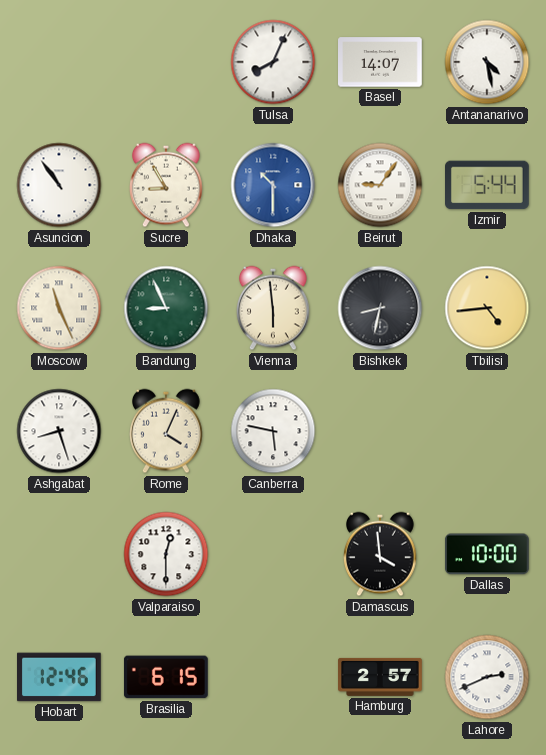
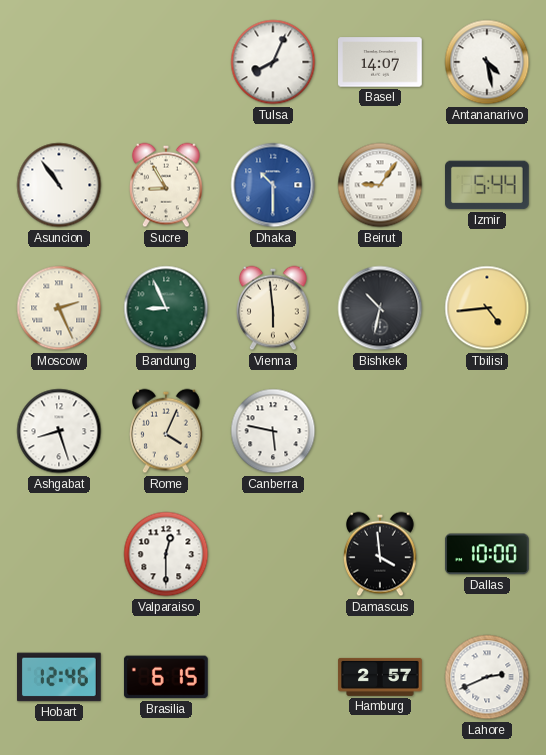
Moscow: 11:26 -> 2:26 (59, 308)
Bishkek: 8:32 -> 10:32 (380, 308)
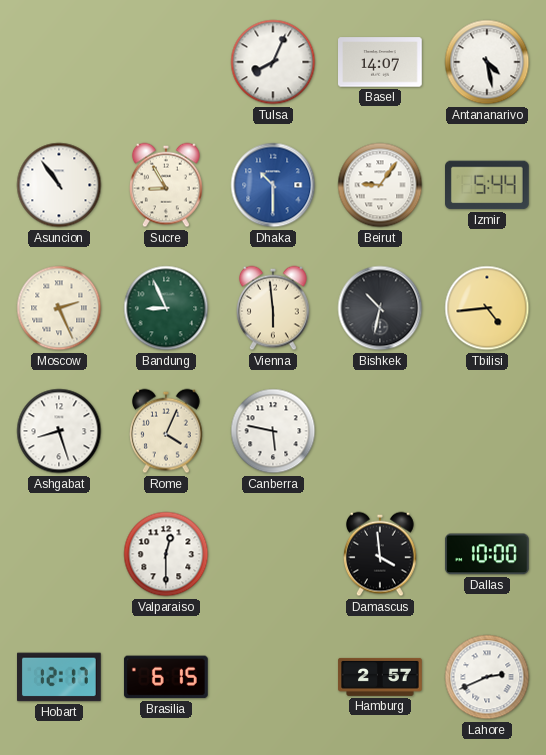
Hobart: 12:46 -> 12:17 (60, 677)
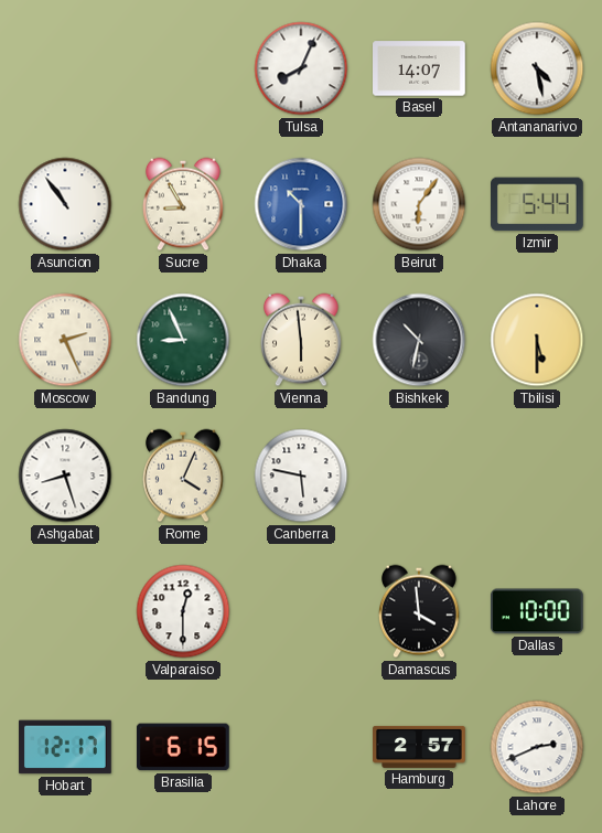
Beirut: 9:06 -> 6:06 (419, 204)
Tbilisi: 4:44 -> 5:30 (537, 340)
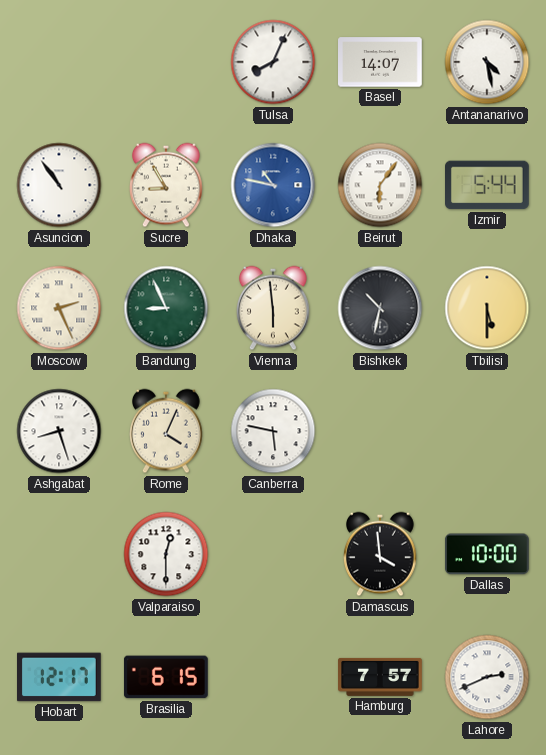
Dhaka: 10:30 -> 10:47 (273, 185)
Hamburg: 2:57 -> 7:57 (380, 677)
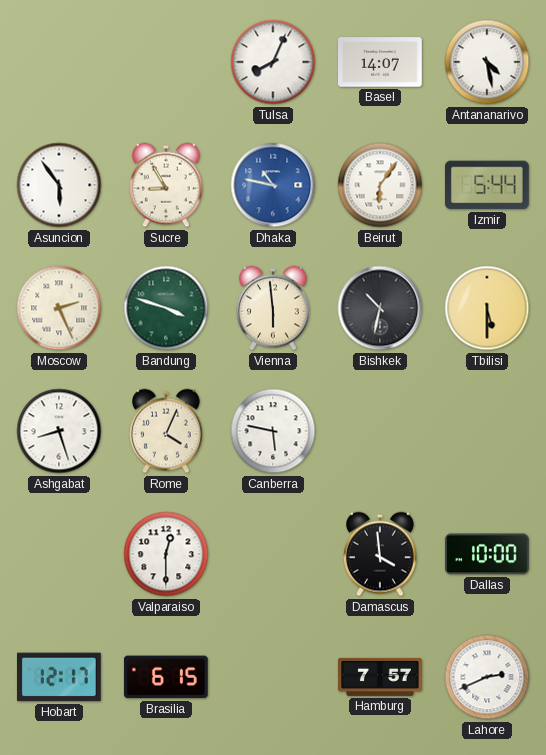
Asuncion: 10:54 -> 5:54 (59, 185)
Bandung: 8:56 -> 3:48 (166, 308)
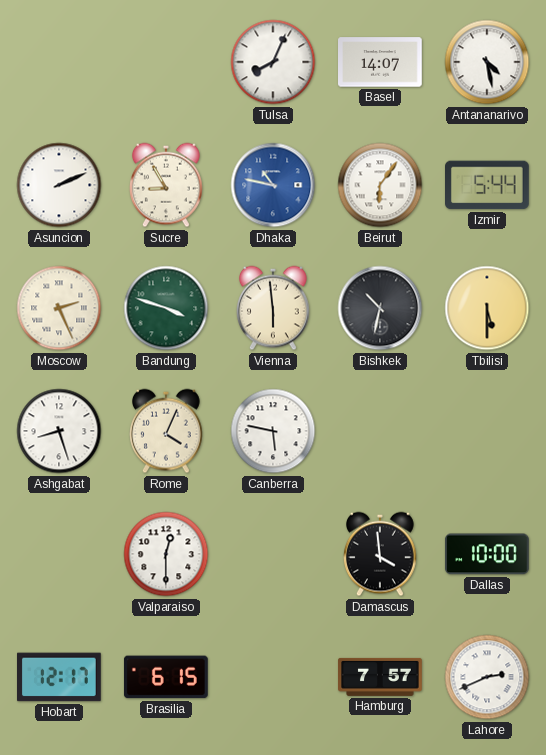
Asuncion: 5:54 -> 2:11 (59, 185)
